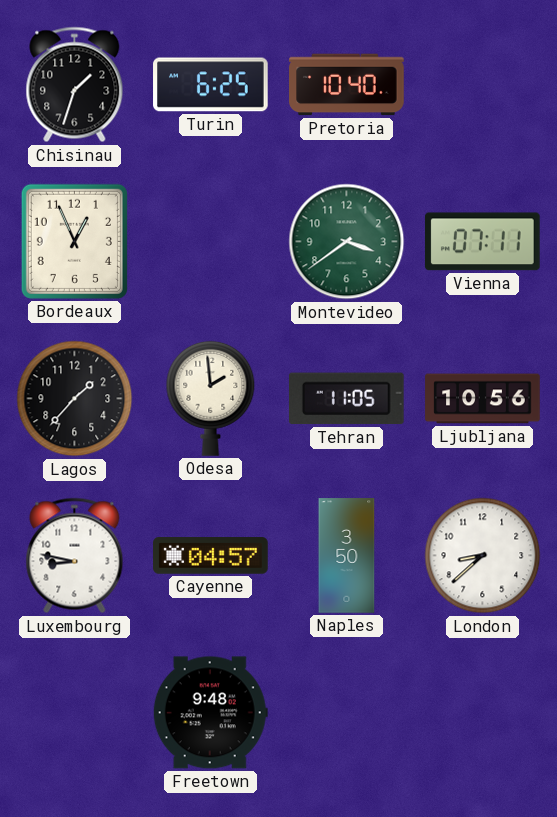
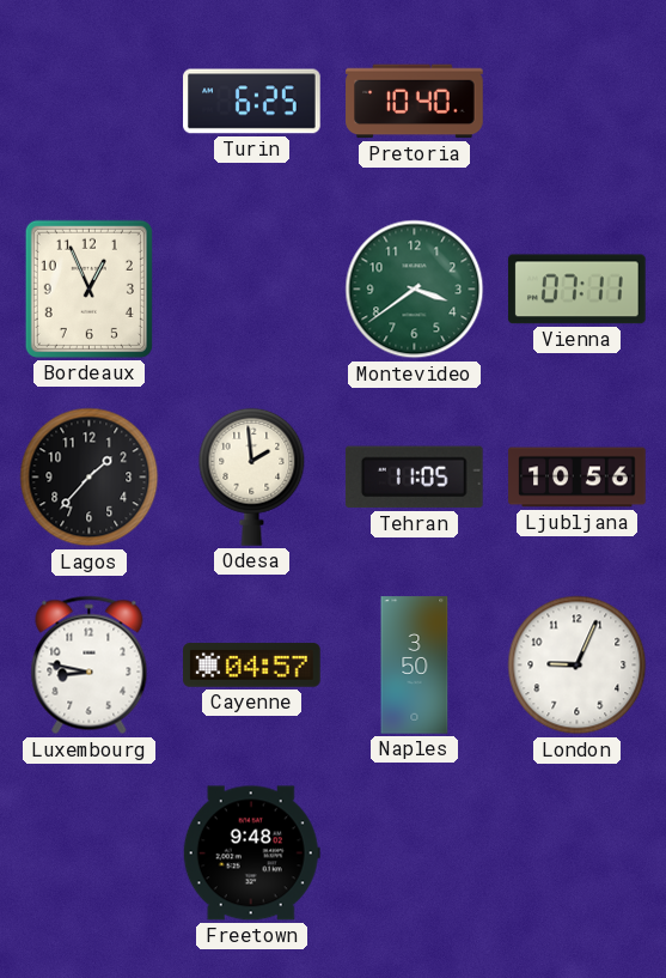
Chisinau: 1:33 -> none (75, 85)
London: 8:38 -> 9:04 (578, 666)
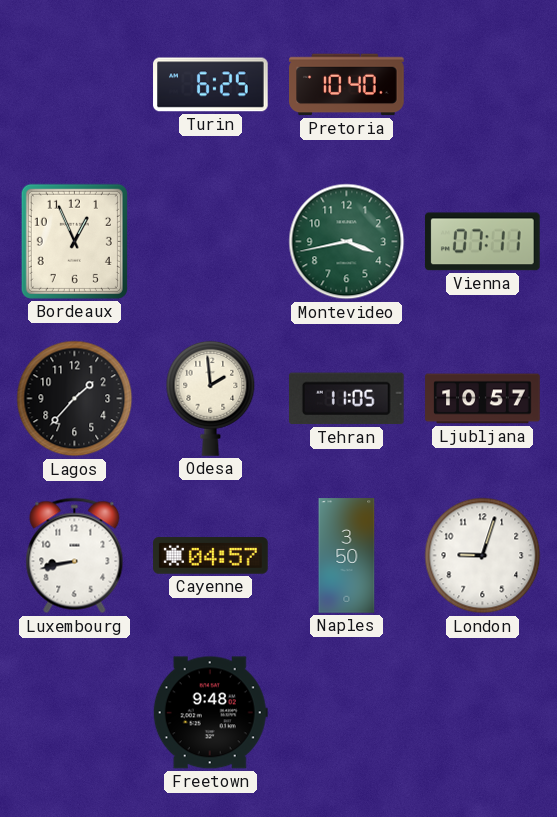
Montevideo: 3:39 -> 3:43 (347, 242)
Ljubljana: 10:56 -> 10:57 (483, 399)
Luxembourg: 8:47 -> 8:43 (75, 556)
London: 9:04 -> 9:03 (483, 556)
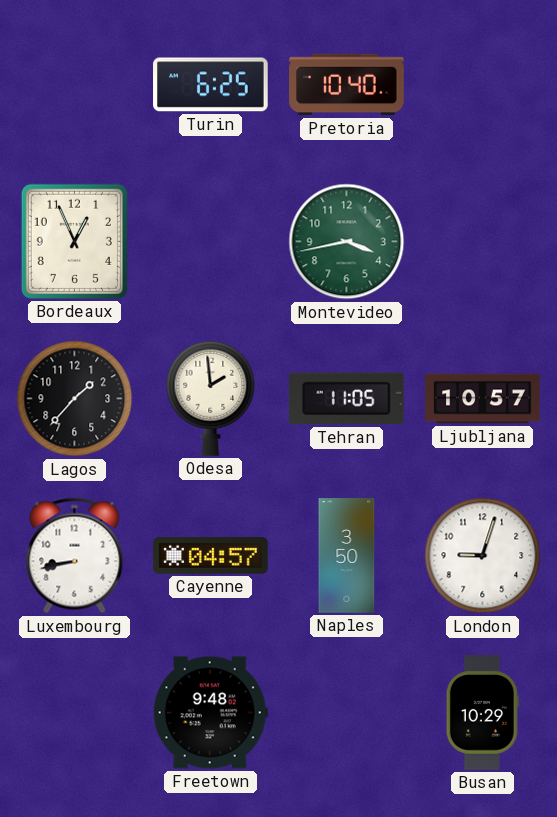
Vienna: 07:11 -> none (482, 242)
Busan: none -> 10:29 (482, 713)
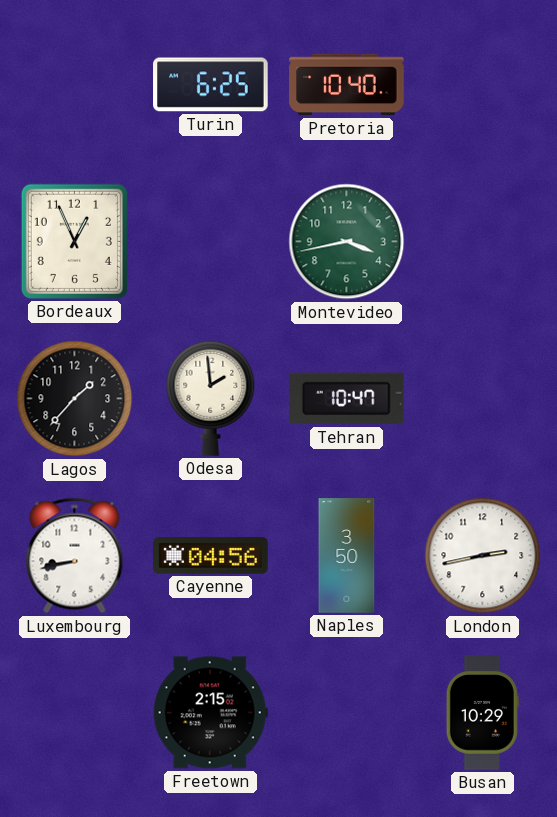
Tehran: 11:05 -> 10:47 (346, 399)
Ljubljana: 10:57 -> none (483, 399)
Cayenne: 04:57 -> 04:56 (211, 556)
London: 9:03 -> 2:43 (483, 556)
Freetown: 9:48 -> 2:15 (210, 713)
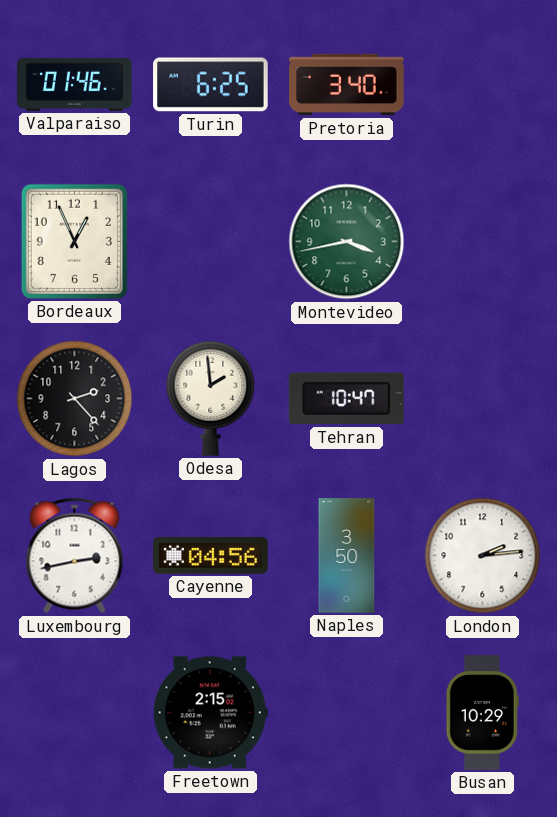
Valparaiso: none -> 01:46 (75, 84)
Pretoria: 10:40 -> 3:40 (347, 85)
Lagos: 1:37 -> 2:23 (75, 399)
Luxembourg: 8:43 -> 2:43 (75, 556)
London: 2:43 -> 2:14 (483, 556)
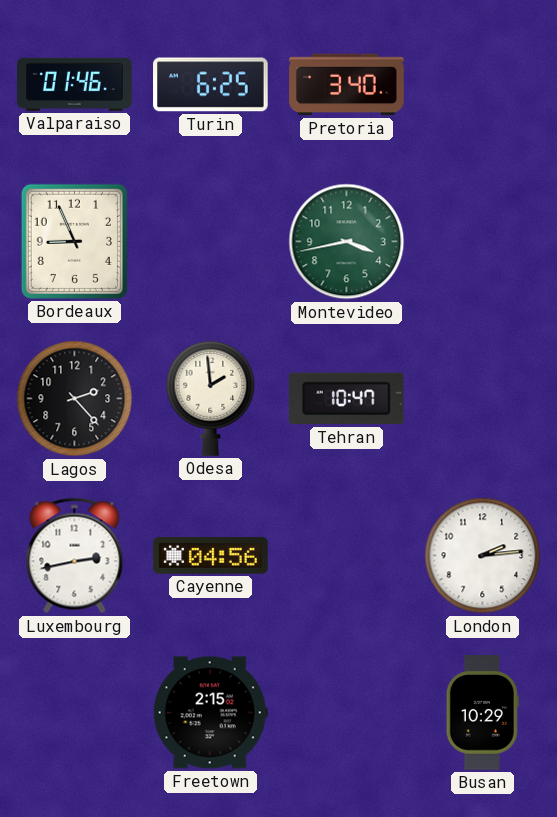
Bordeaux: 12:56 -> 8:56 (74, 241)
Naples: 3:50 -> none (347, 556)
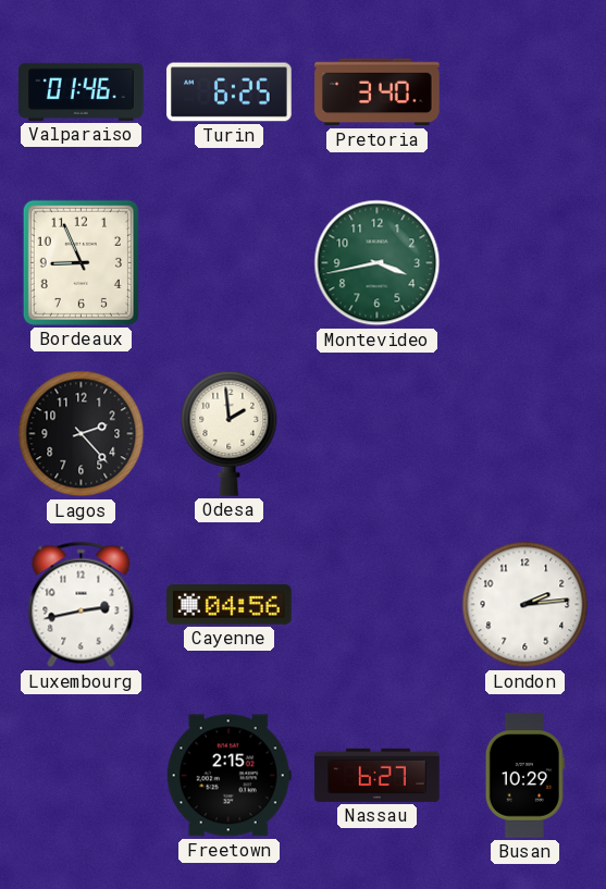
Tehran: 10:47 -> none (346, 399)
Nassau: none -> 6:27 (378, 775)
